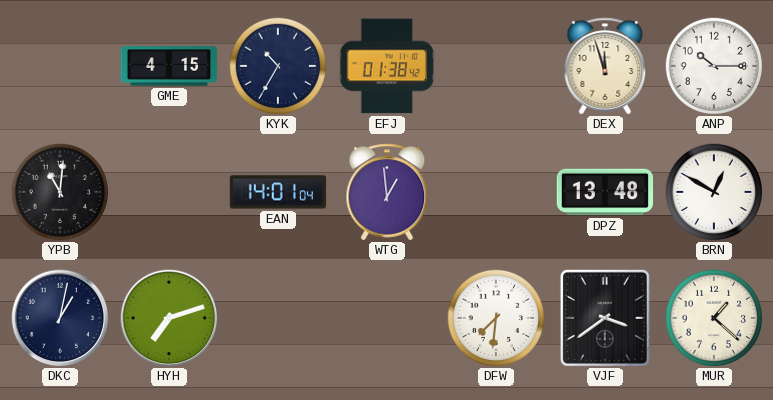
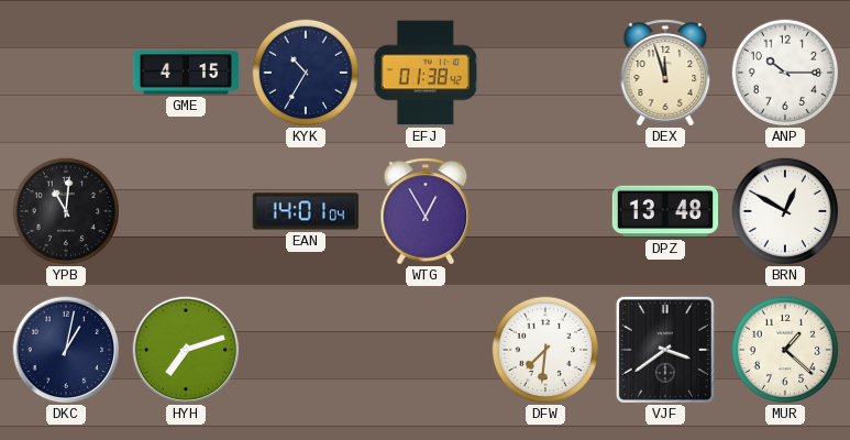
WTG: 12:59 -> 12:55 (426, 211)
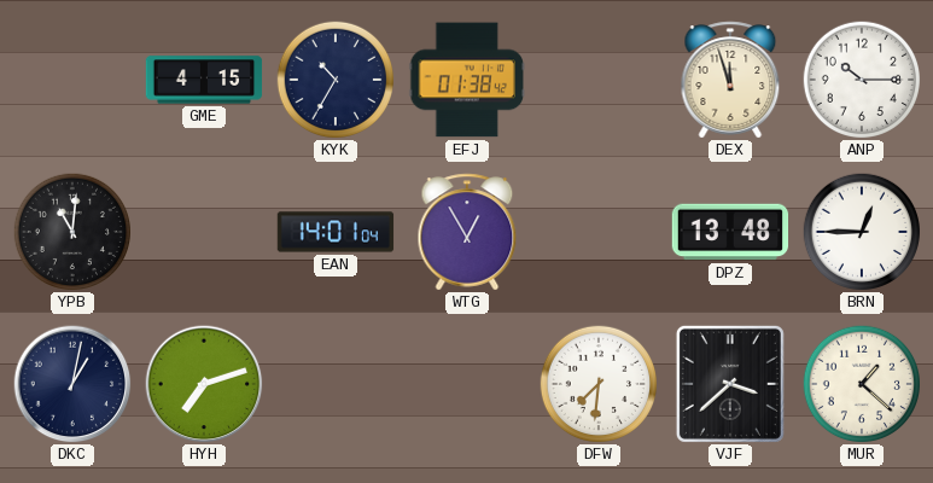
BRN: 12:50 -> 12:45 (861, 231)
VJF: 3:39 -> 3:38 (730, 384)
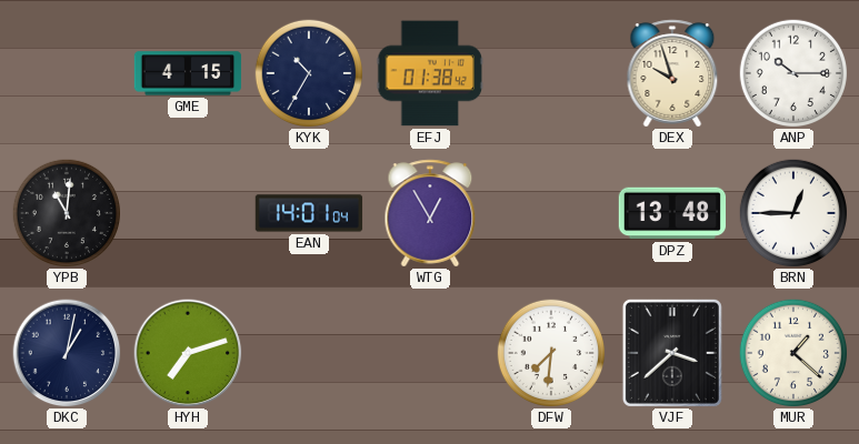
DEX: 11:57 -> 9:57 (672, 73)
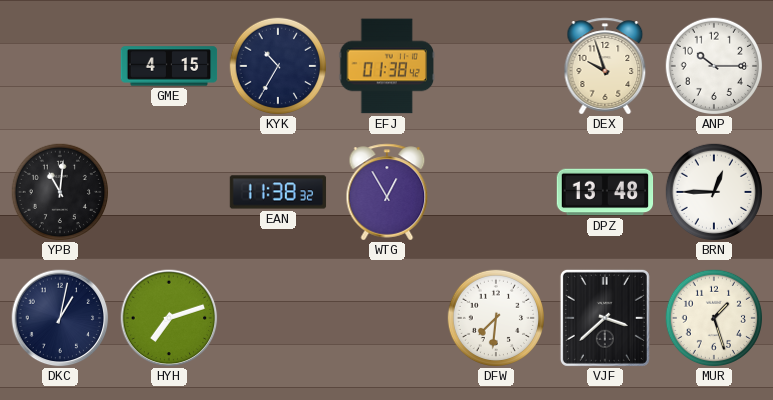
EAN: 14:01 -> 11:38 (278, 192)
MUR: 1:22 -> 1:27 (713, 317)
